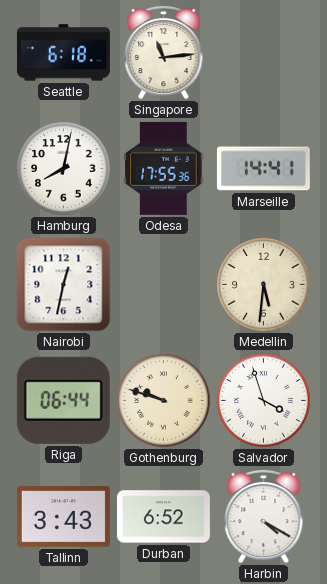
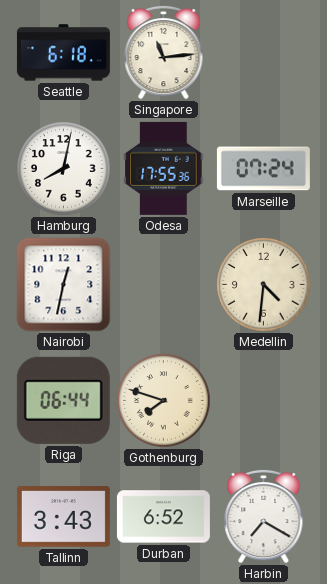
Marseille: 14:41 -> 07:24 (263, 169)
Medellin: 5:31 -> 4:31 (264, 285)
Gothenburg: 9:48 -> 7:48 (164, 401)
Salvador: 3:57 -> none (264, 401)
Harbin: 4:20 -> 7:20 (264, 516)
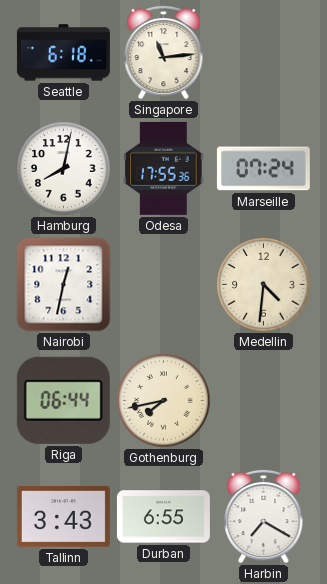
Gothenburg: 7:48 -> 7:43 (164, 401)
Durban: 6:52 -> 6:55 (163, 517)
